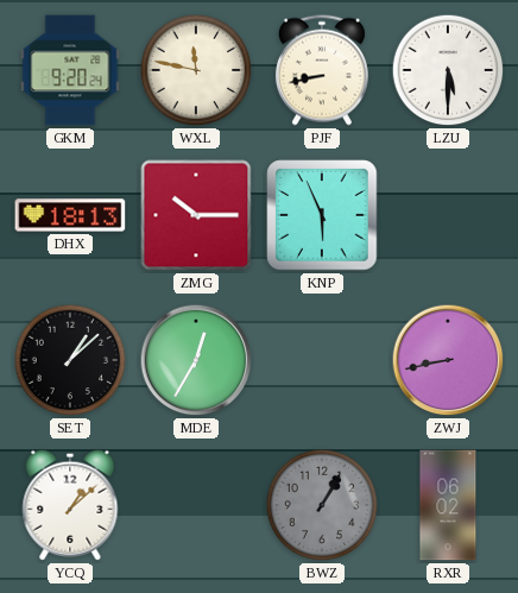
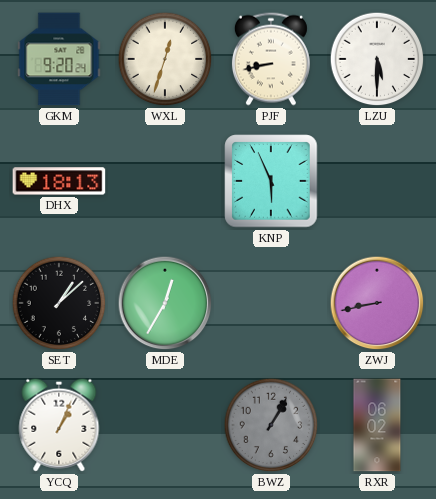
WXL: 11:47 -> 12:33 (165, 59)
ZMG: 10:15 -> none (196, 215)
YCQ: 1:08 -> 1:04 (59, 425)
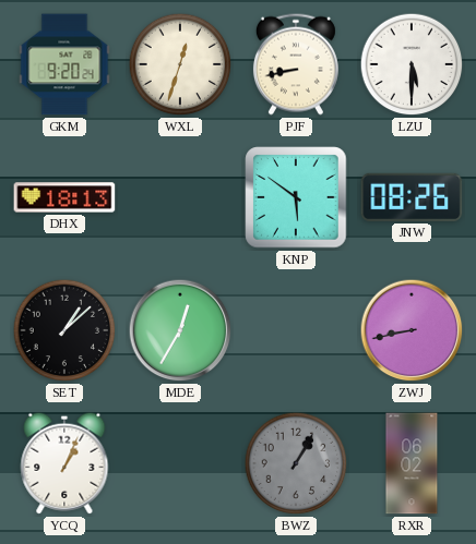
KNP: 5:56 -> 5:51 (296, 197)
JNW: none -> 08:26 (412, 197)
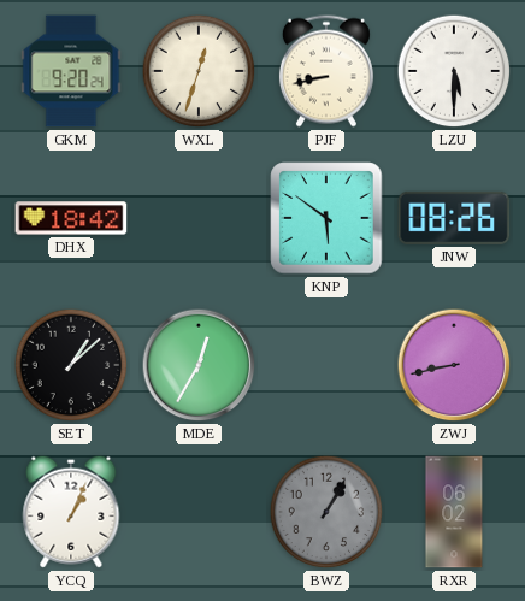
DHX: 18:13 -> 18:42 (71, 218)
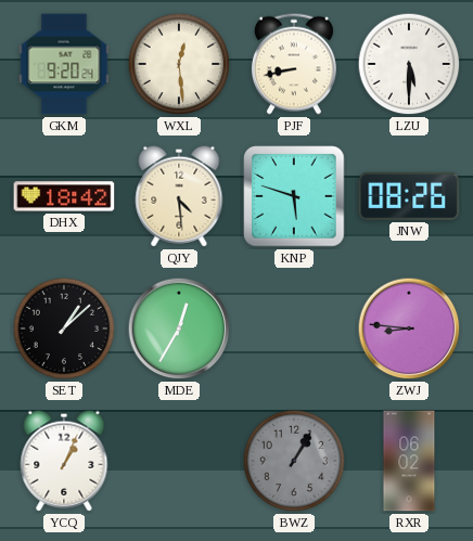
WXL: 12:33 -> 12:29 (179, 64)
QJY: none -> 4:29 (179, 196)
KNP: 5:51 -> 5:48 (294, 196)
ZWJ: 8:43 -> 8:46 (409, 329)
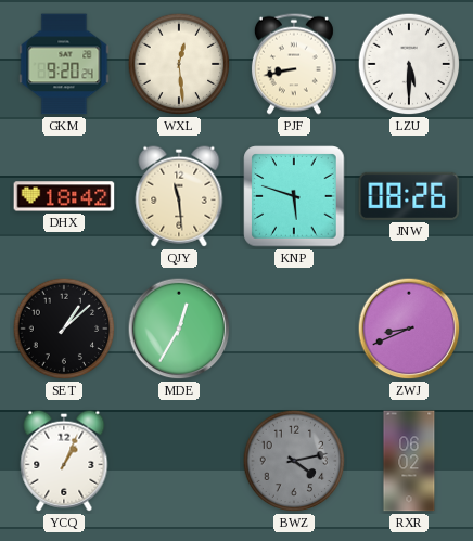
QJY: 4:29 -> 11:29 (179, 196)
ZWJ: 8:46 -> 8:41 (409, 329)
BWZ: 1:05 -> 4:13 (294, 461)
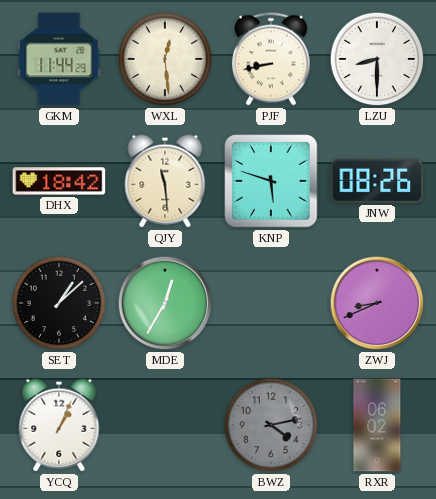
GKM: 9:20 -> 11:44 (59, 59)
LZU: 5:30 -> 8:30 (377, 59)
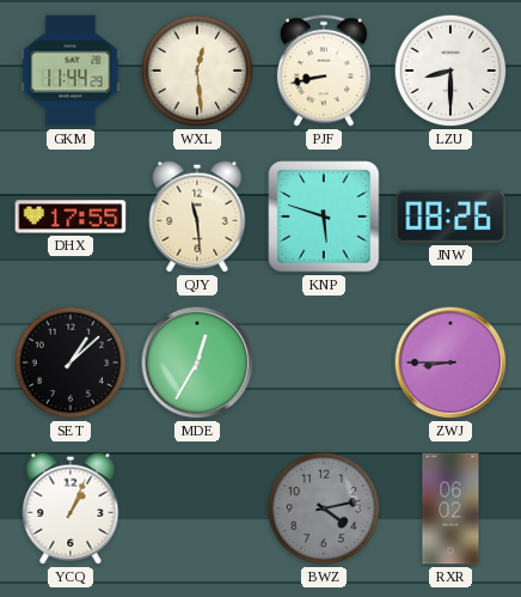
DHX: 18:42 -> 17:55 (71, 217)
ZWJ: 8:41 -> 8:45 (450, 363)
